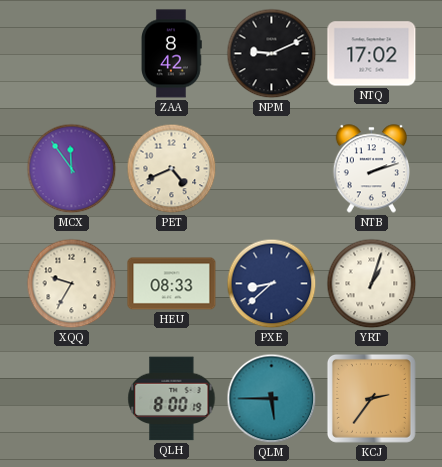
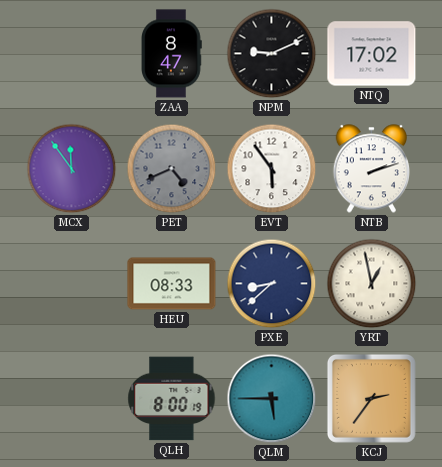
ZAA: 8:42 -> 8:47 (172, 54)
PET dial: cream -> grey (172, 169)
EVT: none -> 5:54 (272, 169)
XQQ: 9:35 -> none (72, 284)
YRT: 1:03 -> 12:58 (372, 284)
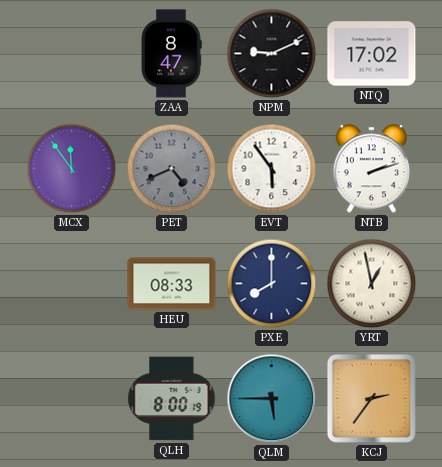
PXE: 8:38 -> 8:00 (272, 284)
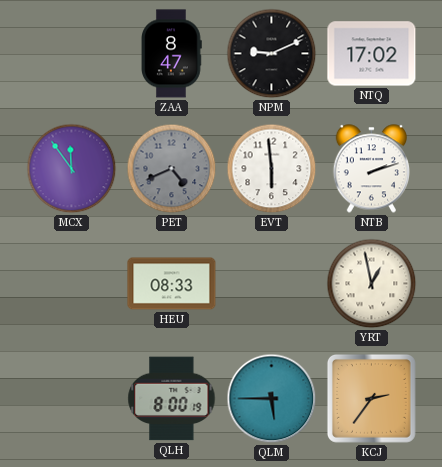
EVT: 5:54 -> 5:59 (272, 169)
PXE: 8:00 -> none (272, 284)
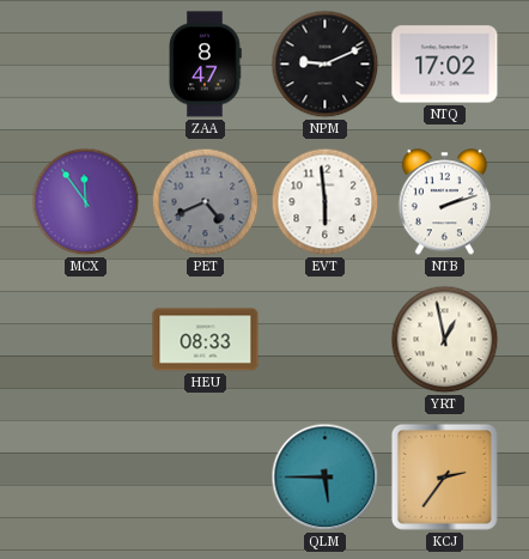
QLH: 8:00 -> none (172, 399)
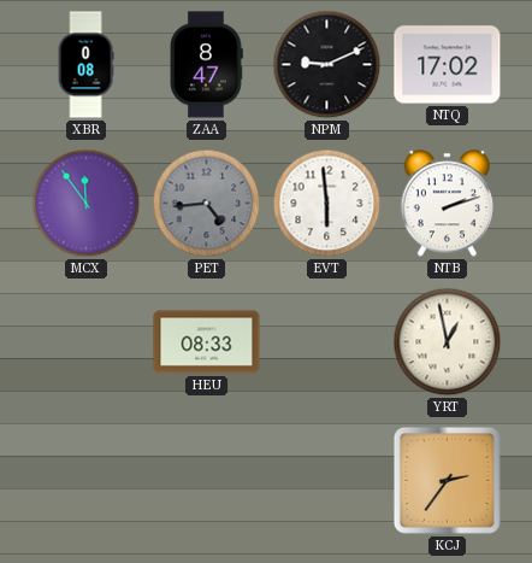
XBR: none -> 0:08 (85, 65)
PET: 4:41 -> 4:44 (207, 204)
QLM: 5:45 -> none (326, 478)
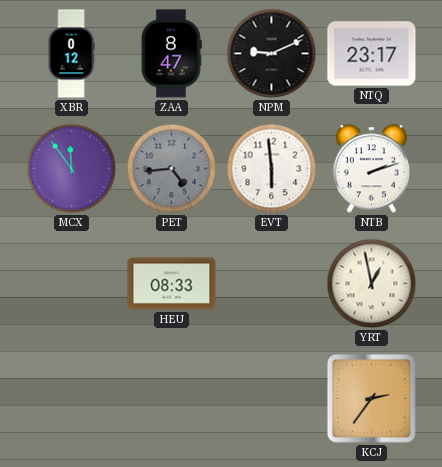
XBR: 0:08 -> 0:12 (71, 54)
NTQ: 17:02 -> 23:17 (372, 54)
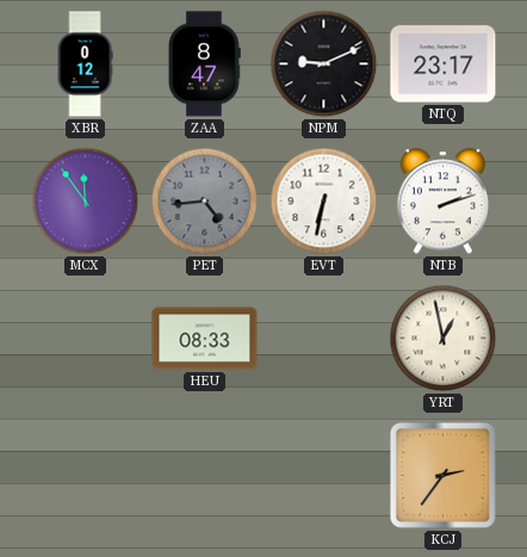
EVT: 5:59 -> 6:32 (324, 202)
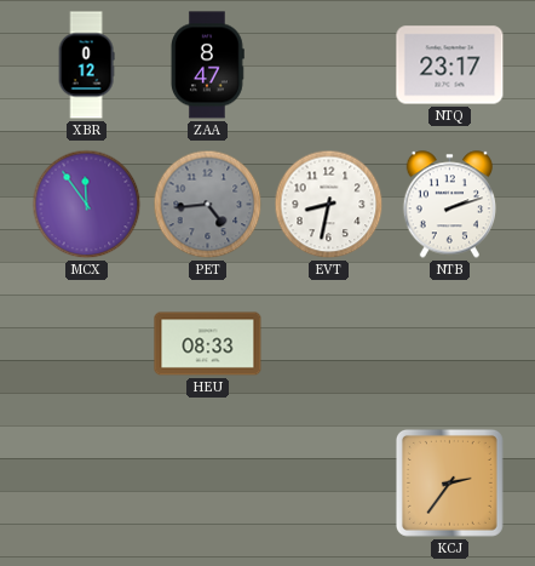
NPM: 9:11 -> none (324, 64)
EVT: 6:32 -> 8:32 (329, 205)
YRT: 12:58 -> none (444, 339)
